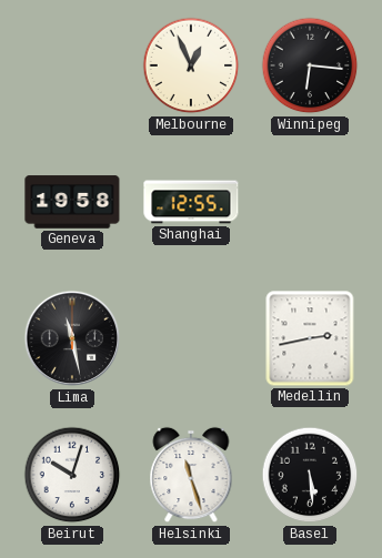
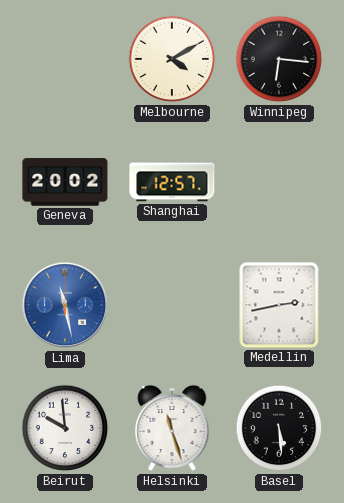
Melbourne: 12:56 -> 4:10 (172, 59)
Geneva: 19:58 -> 20:02 (65, 182)
Shanghai: 12:55 -> 12:57 (172, 182)
Lima dial: black -> blue (65, 305)
Beirut: 10:03 -> 9:59 (65, 428)
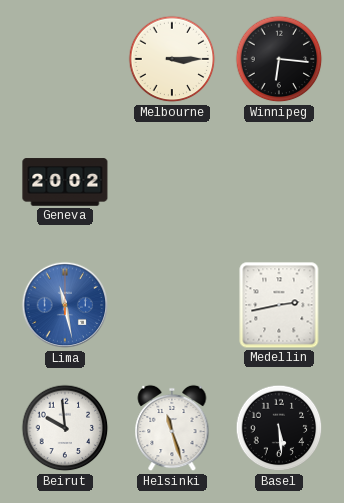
Melbourne: 4:10 -> 3:15 (172, 59)
Shanghai: 12:57 -> none (172, 182)
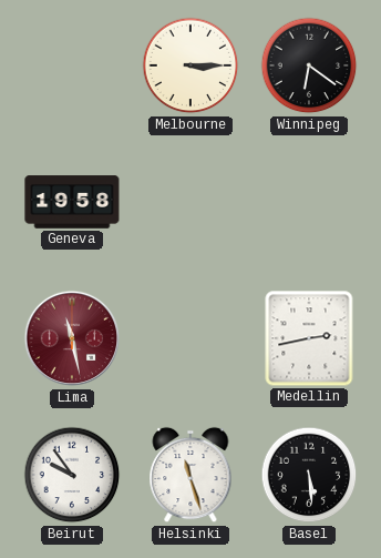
Winnipeg: 6:16 -> 6:21 (309, 65)
Geneva: 20:02 -> 19:58 (72, 202)
Lima dial: blue -> burgundy (72, 338)
Beirut: 9:59 -> 9:54 (72, 475)
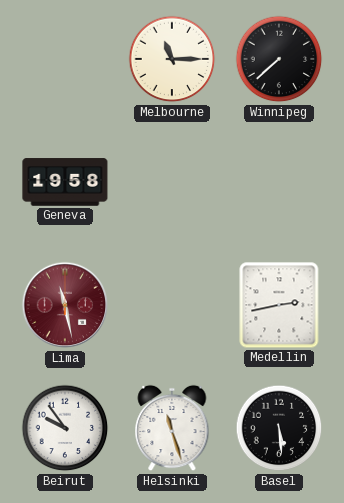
Melbourne: 3:15 -> 11:15 (172, 59)
Winnipeg: 6:21 -> 7:38 (279, 59)
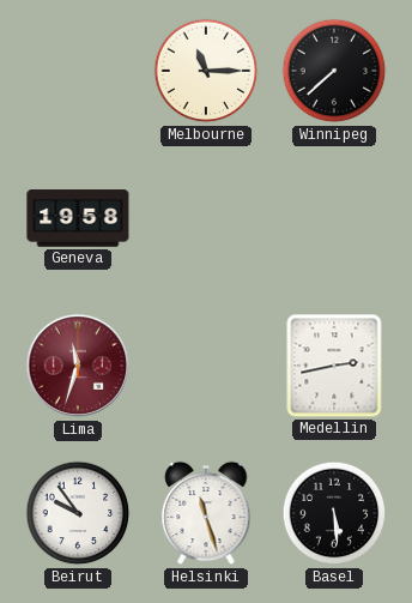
Lima: 11:28 -> 11:33 (78, 366)
